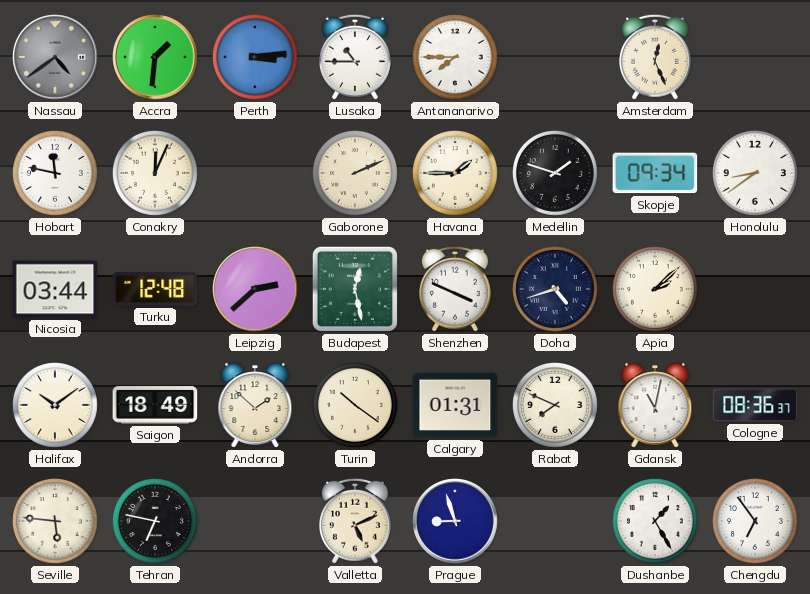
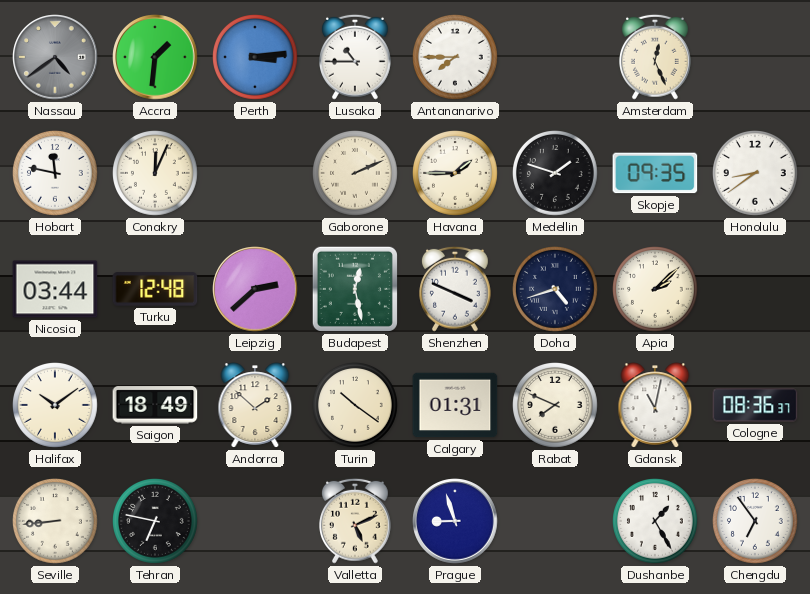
Skopje: 09:34 -> 09:35 (655, 173)
Seville: 5:46 -> 8:44 (56, 522)
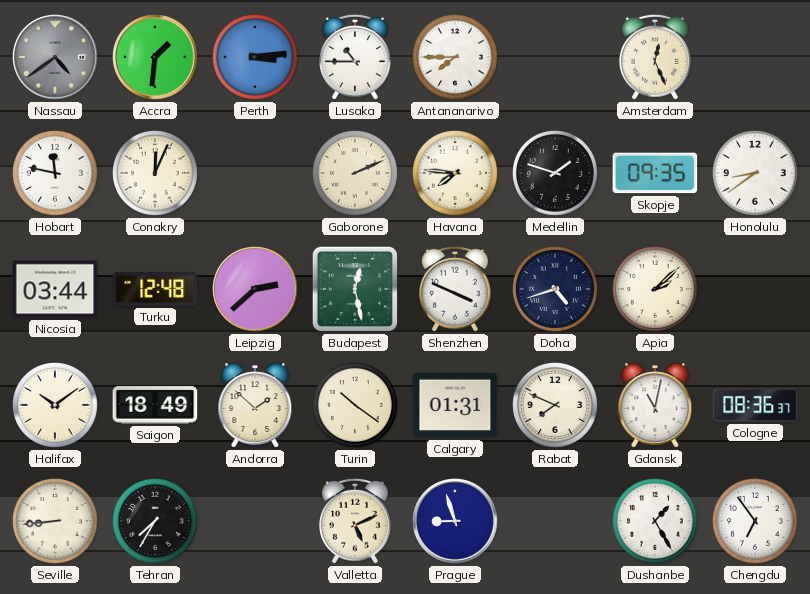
Havana: 1:45 -> 7:46 (456, 174)
Tehran: 6:47 -> 7:35 (156, 522)
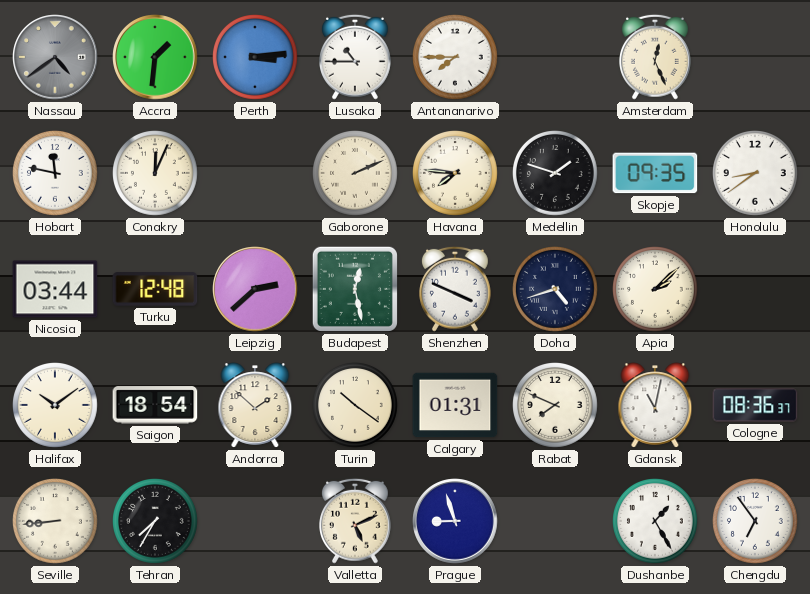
Saigon: 18:49 -> 18:54 (155, 405)
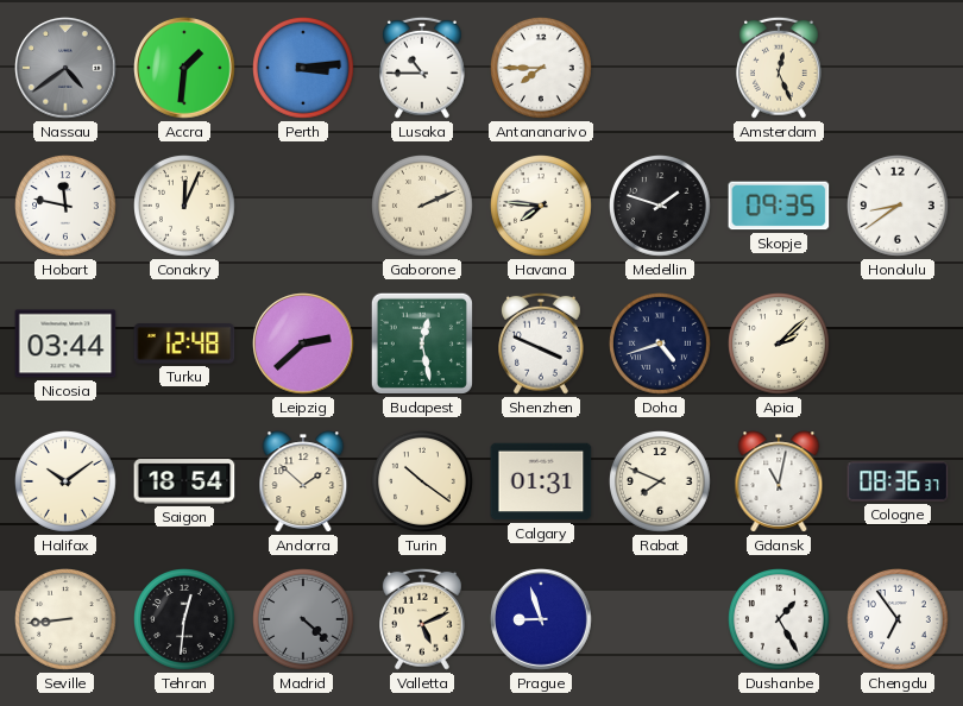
Tehran: 7:35 -> 12:31 (185, 620)
Madrid: none -> 4:22 (304, 620)
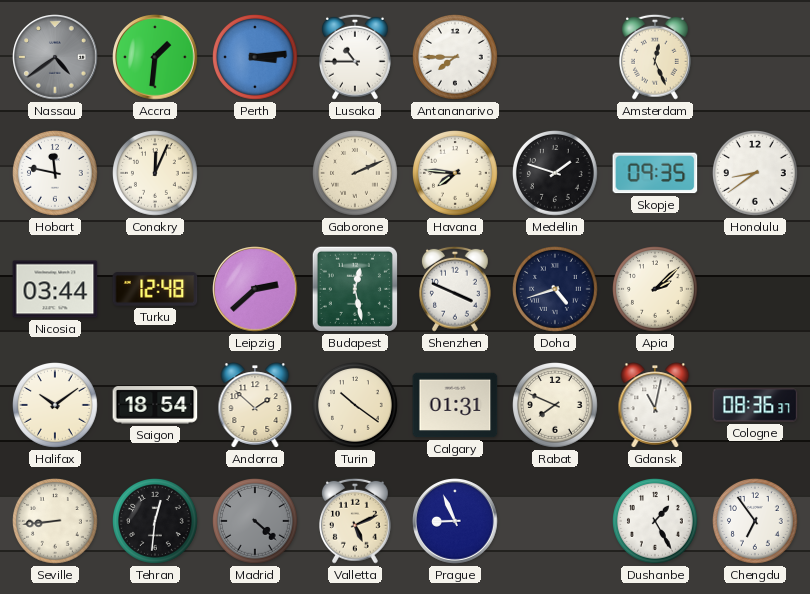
Prague: 8:57 -> 8:56 (455, 521)
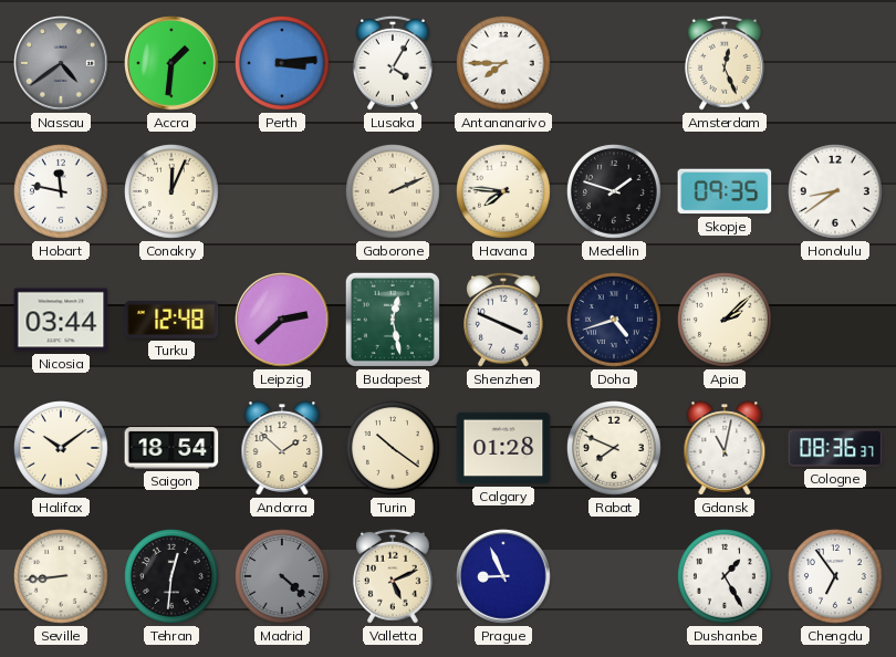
Lusaka: 10:45 -> 4:05 (394, 63)
Calgary: 01:31 -> 01:28 (503, 448)
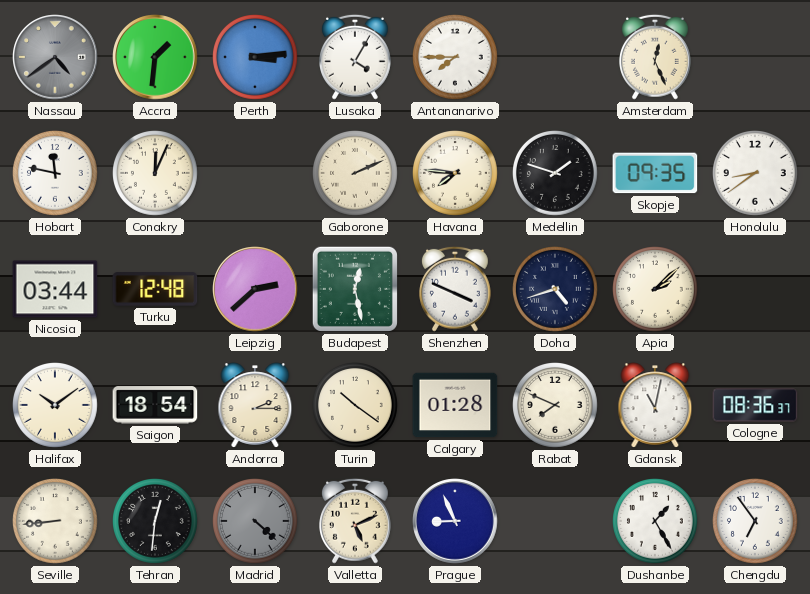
Andorra: 1:52 -> 2:15 (255, 405)
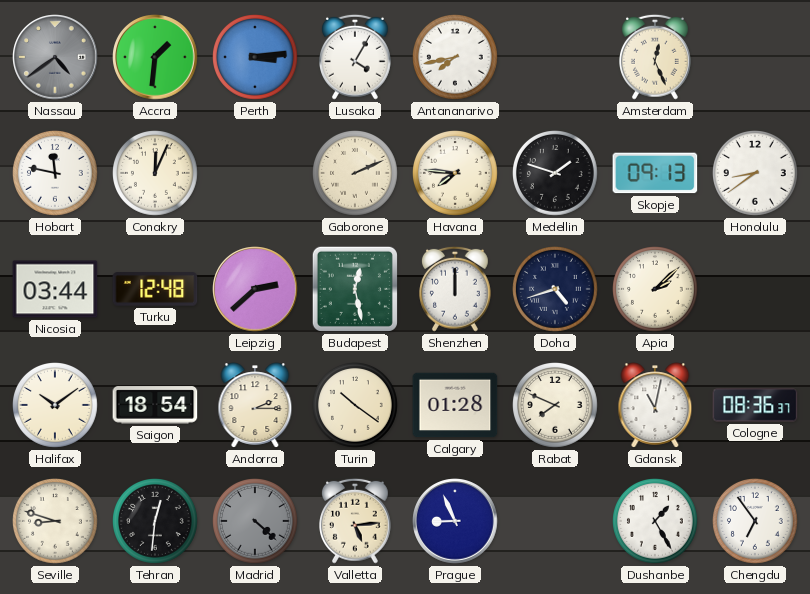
Antananarivo: 7:45 -> 7:43 (456, 58)
Skopje: 09:35 -> 09:13 (655, 173)
Shenzhen: 3:49 -> 12:00 (456, 289)
Seville: 8:44 -> 8:48 (56, 522)
Valletta: 5:11 -> 5:14 (356, 521)
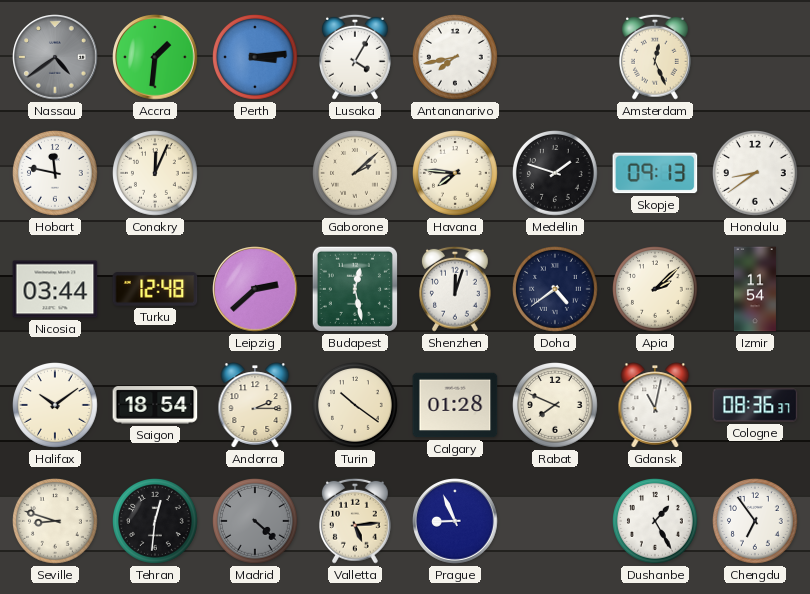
Gaborone: 2:11 -> 2:08 (356, 174)
Shenzhen: 12:00 -> 12:03 (456, 289)
Doha: 4:42 -> 4:39 (556, 290)
Izmir: none -> 11:54 (755, 289)
